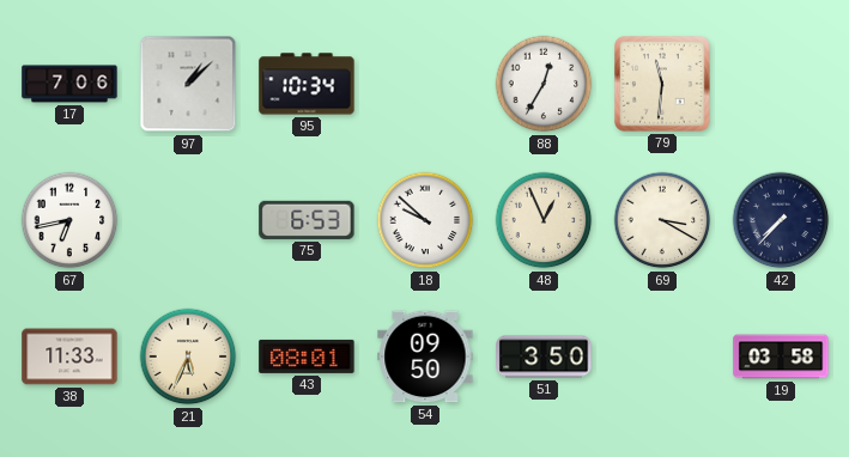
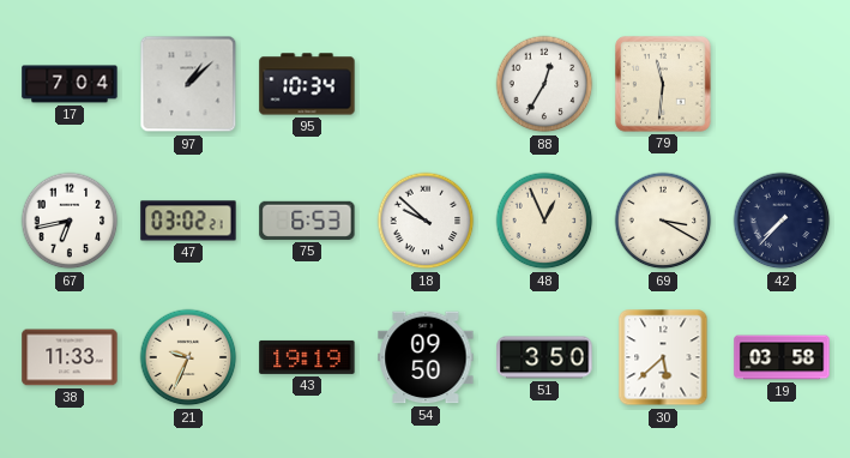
17: 7:06 -> 7:04 (70, 84)
47: none -> 03:02 (188, 221)
21: 5:34 -> 9:34 (188, 357)
43: 08:01 -> 19:19 (307, 357)
30: none -> 5:38 (663, 357)
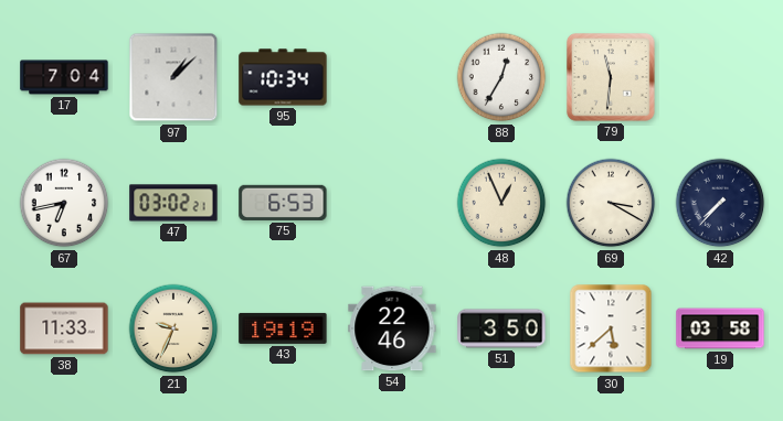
18: 9:52 -> none (426, 221)
54: 09:50 -> 22:46 (392, 328)
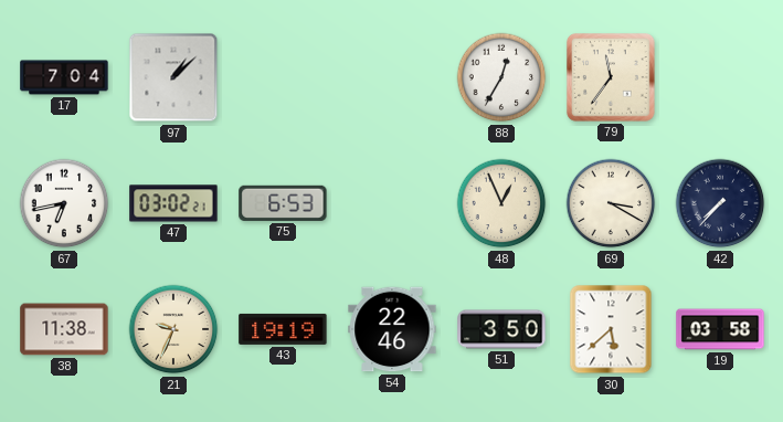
95: 10:34 -> none (283, 77)
79: 11:31 -> 11:36 (611, 77)
38: 11:33 -> 11:38 (64, 329)
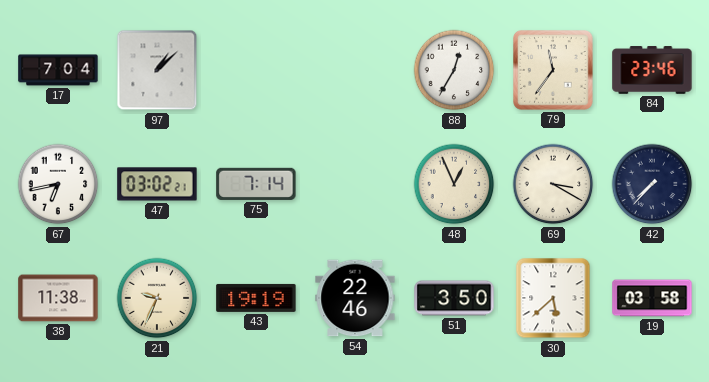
84: none -> 23:46 (652, 70)
75: 6:53 -> 7:14 (256, 184)
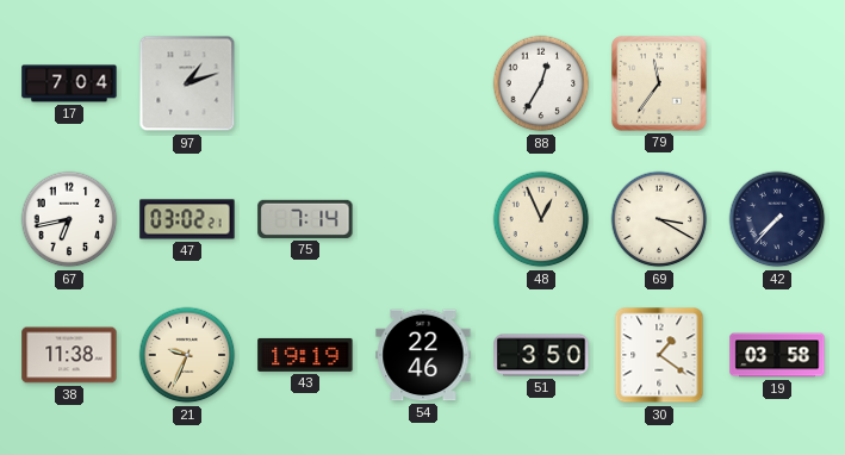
97: 1:08 -> 1:12 (187, 83)
84: 23:46 -> none (652, 70)
30: 5:38 -> 1:21 (659, 355)
